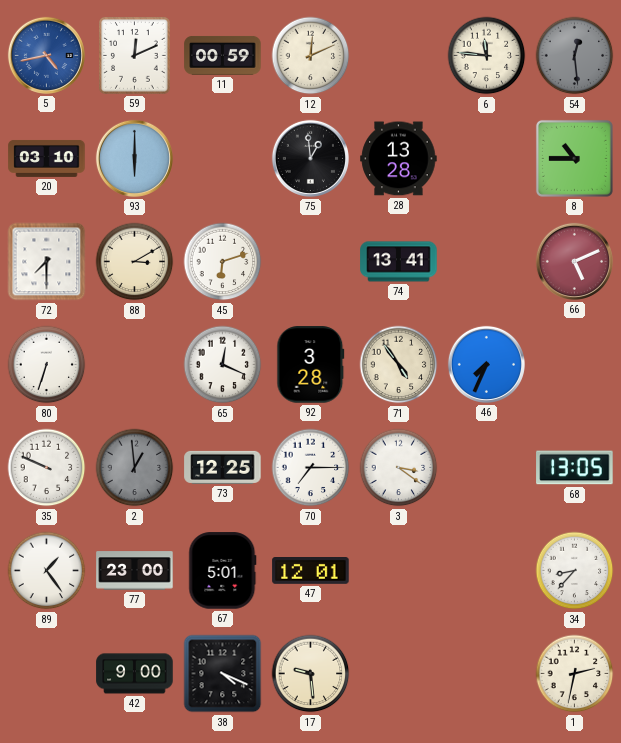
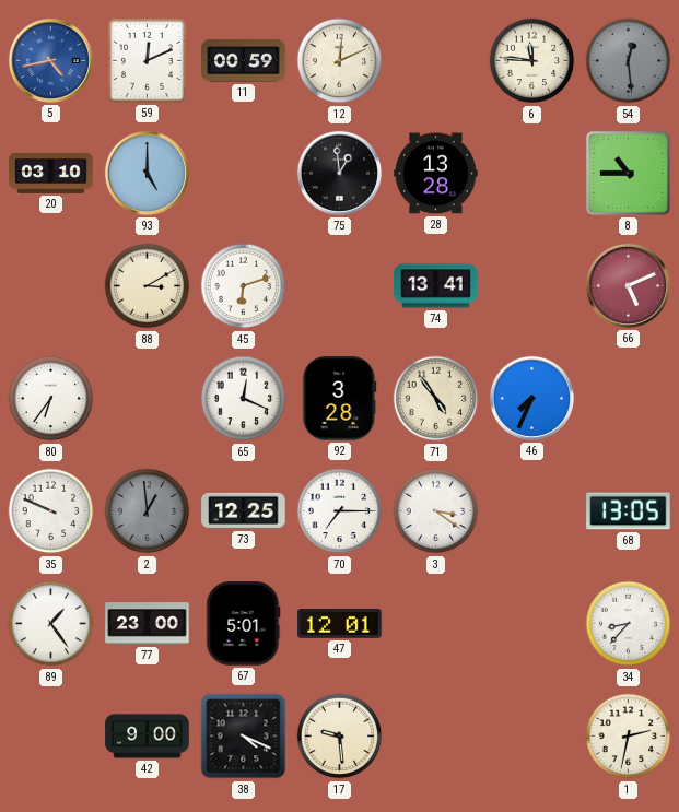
93: 6:00 -> 5:00 (147, 173)
72: 7:30 -> none (47, 262)
80: 6:33 -> 6:36 (51, 399)
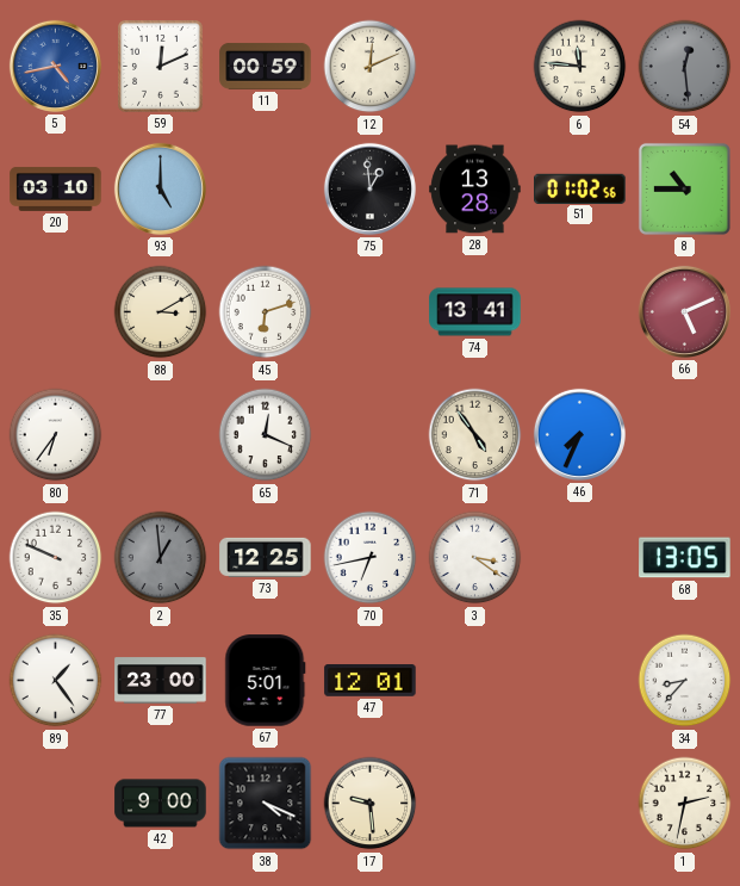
51: none -> 01:02 (580, 188)
92: 3:28 -> none (340, 399)
70: 7:15 -> 6:43 (371, 558)
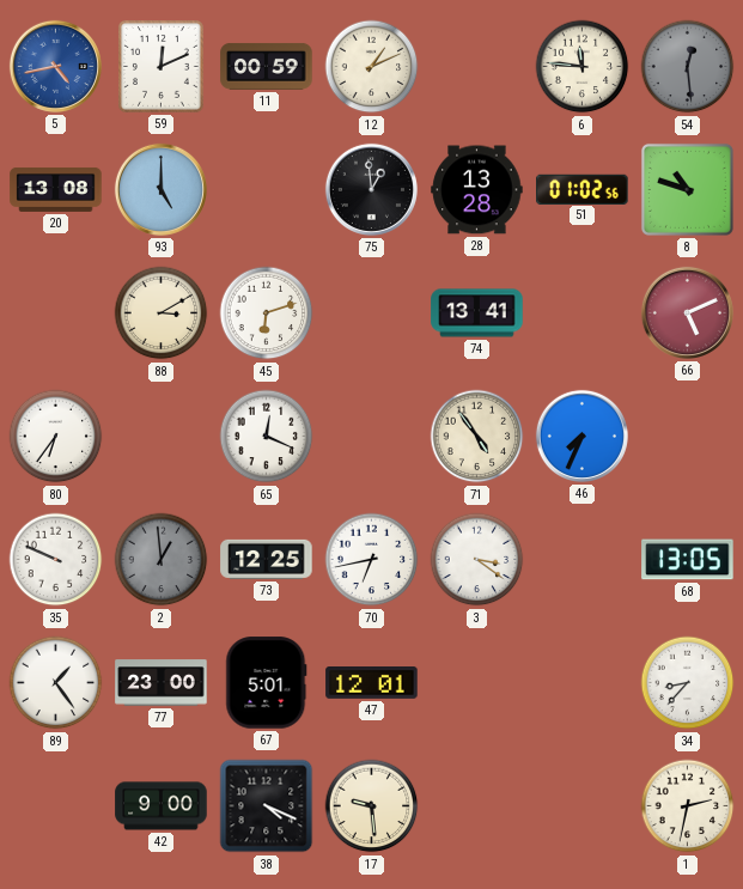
12: 12:11 -> 1:11 (372, 67)
20: 03:10 -> 13:08 (56, 189)
8: 10:45 -> 10:48 (687, 189)
